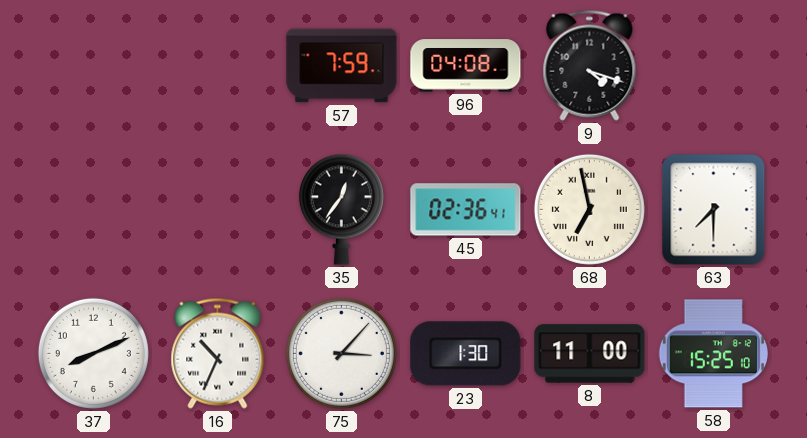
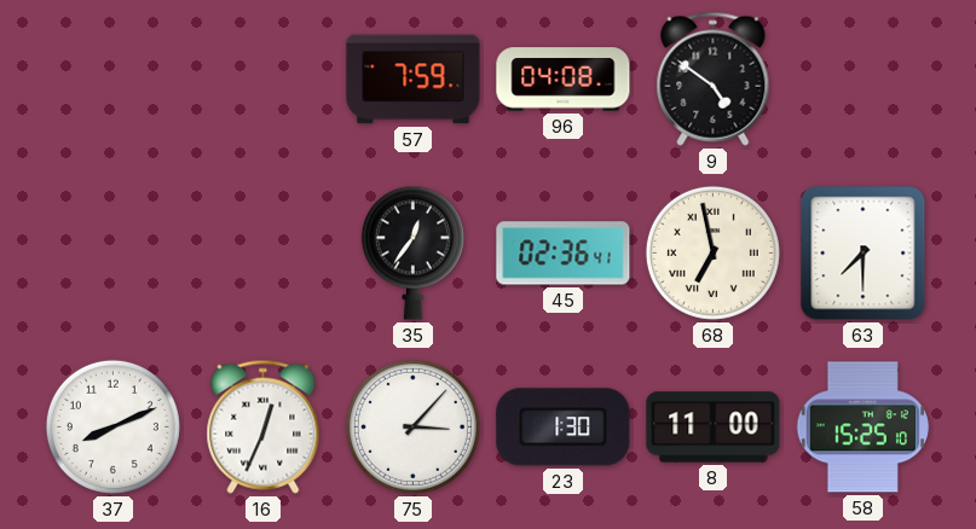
9: 4:18 -> 4:51 (714, 79)
16: 10:34 -> 12:34 (264, 426)
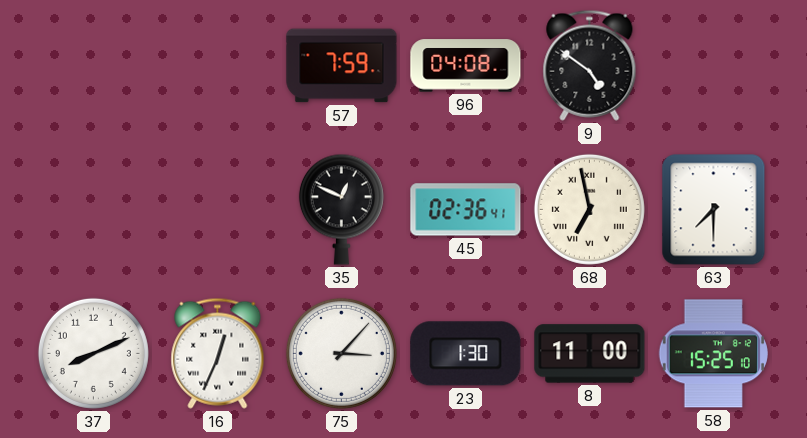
35: 12:36 -> 12:49 (341, 209)
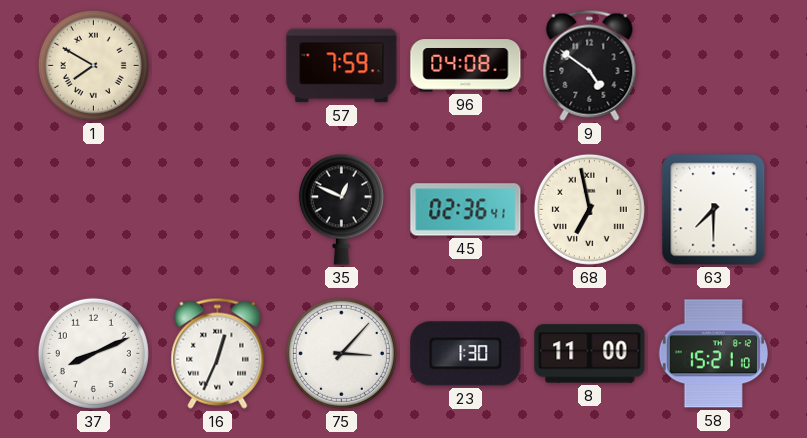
1: none -> 7:50 (93, 65)
58: 15:25 -> 15:21 (713, 354)
